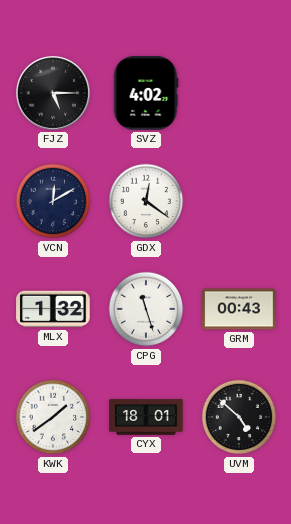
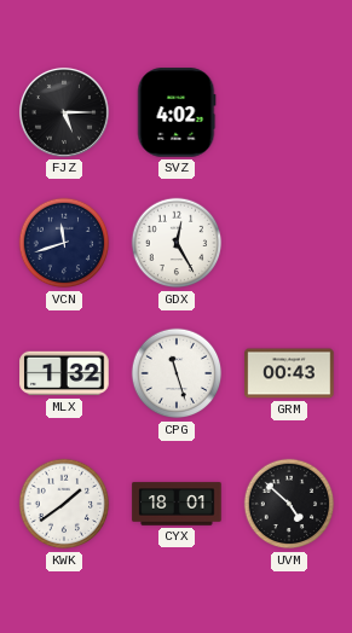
VCN: 12:10 -> 11:42 (64, 243)
GDX: 12:21 -> 12:25 (177, 243)
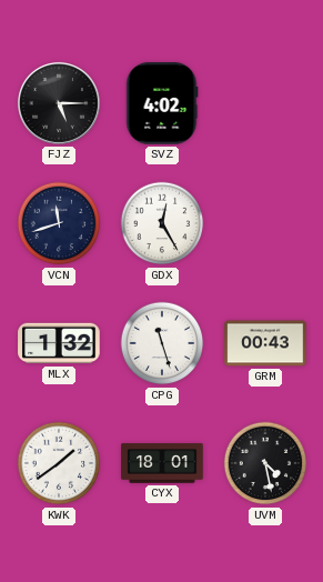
UVM: 4:52 -> 4:28 (265, 463)
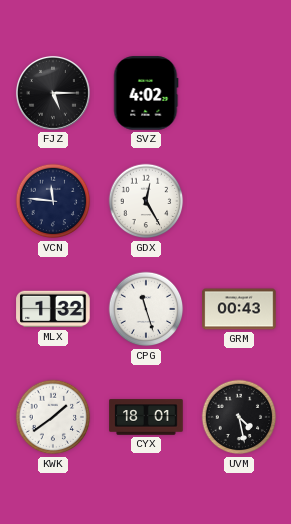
VCN: 11:42 -> 11:46 (53, 201)
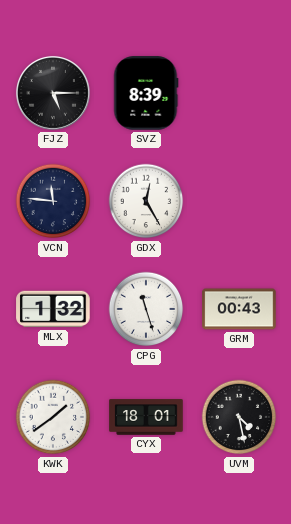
SVZ: 4:02 -> 8:39 (146, 93)
